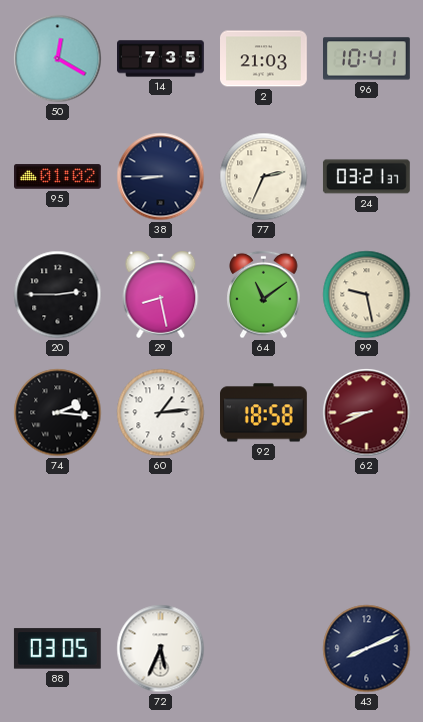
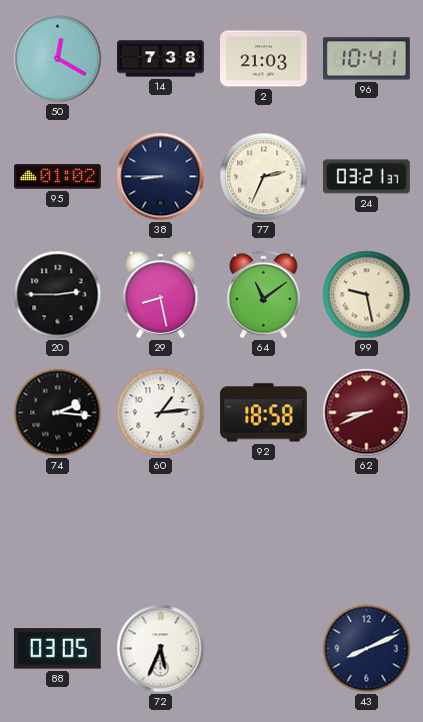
14: 7:35 -> 7:38 (161, 59)
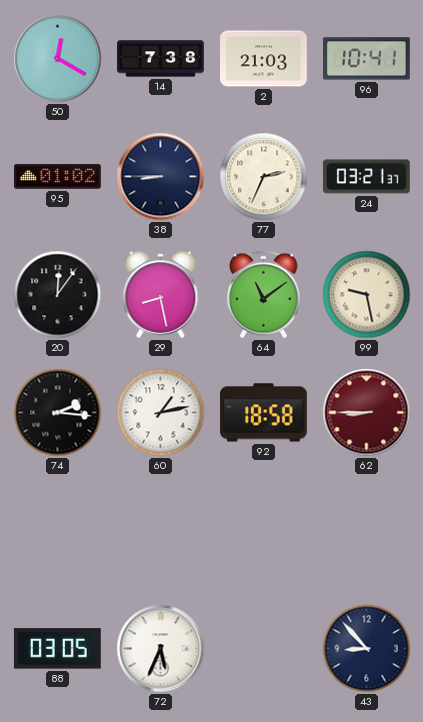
20: 2:45 -> 12:06 (58, 295)
60: 1:14 -> 1:13 (161, 413)
62: 8:41 -> 8:45 (367, 413)
43: 8:11 -> 8:53 (367, 649)
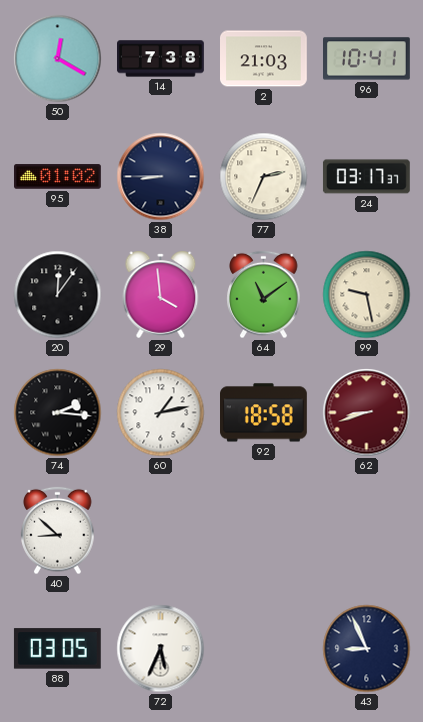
24: 03:21 -> 03:17 (366, 177)
29: 8:28 -> 3:59 (161, 294)
62: 8:45 -> 8:42 (367, 413)
40: none -> 8:52 (58, 531)
43: 8:53 -> 8:56 (367, 649)
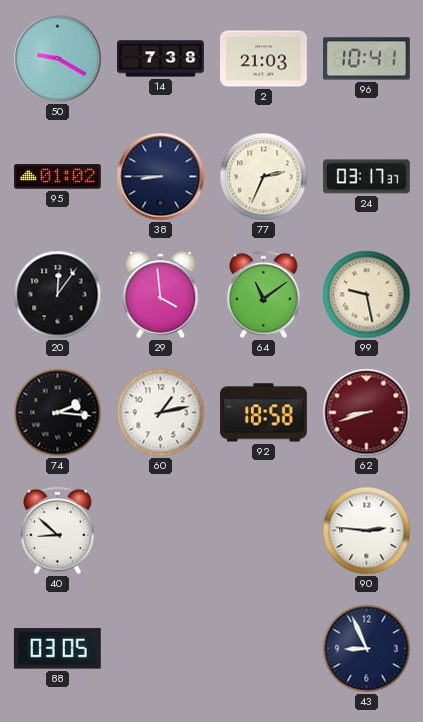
50: 12:20 -> 9:20 (58, 59)
90: none -> 2:46 (367, 531)
72: 5:34 -> none (161, 649)
